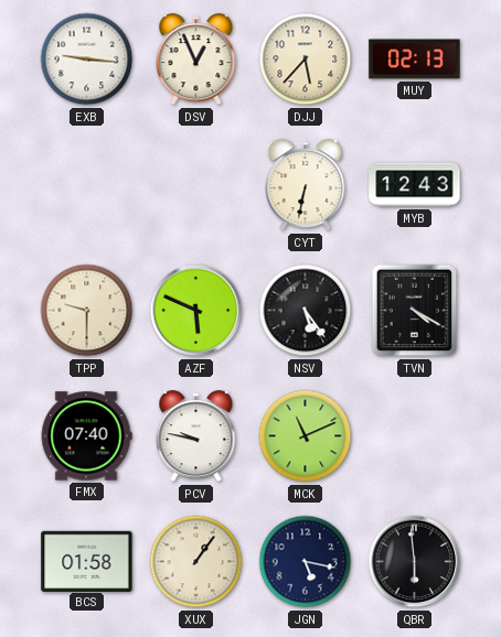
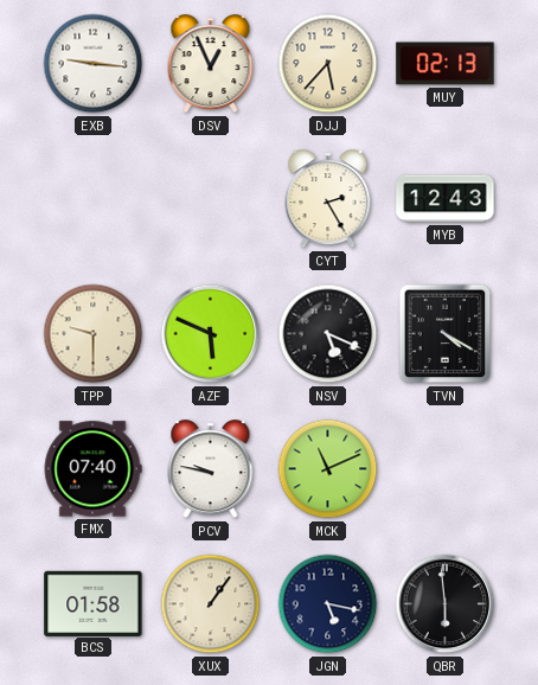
CYT: 6:32 -> 2:25 (328, 199)
NSV: 5:24 -> 5:19 (328, 334)
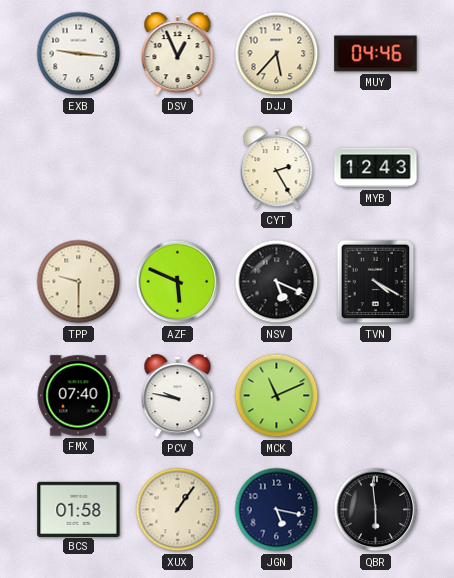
MUY: 02:13 -> 04:46 (376, 54)
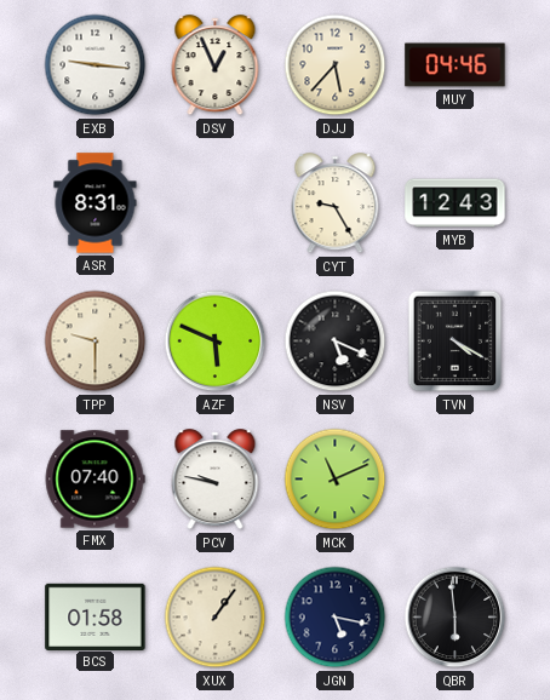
ASR: none -> 8:31 (96, 203)
CYT: 2:25 -> 9:25 (336, 203)
